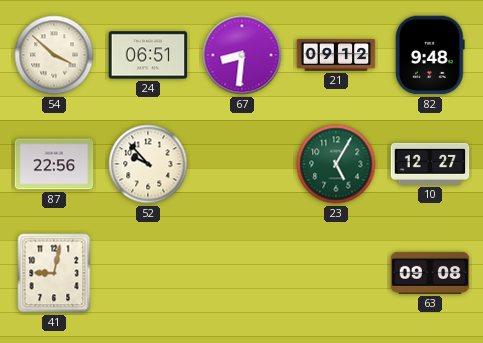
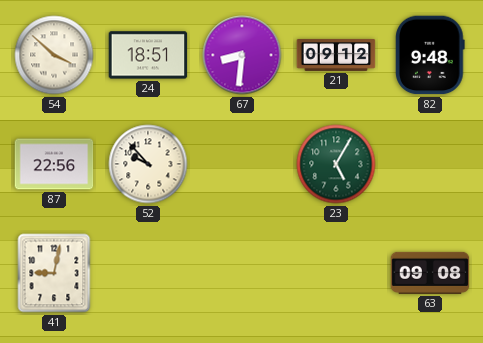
24: 06:51 -> 18:51 (148, 55)
10: 12:27 -> none (430, 164)
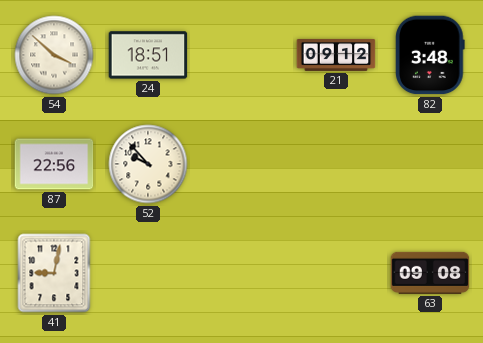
67: 8:31 -> none (242, 55)
82: 9:48 -> 3:48 (430, 55)
23: 5:05 -> none (336, 164)
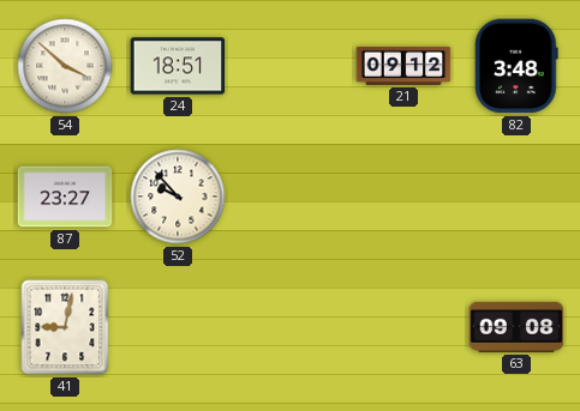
87: 22:56 -> 23:27 (65, 197)
